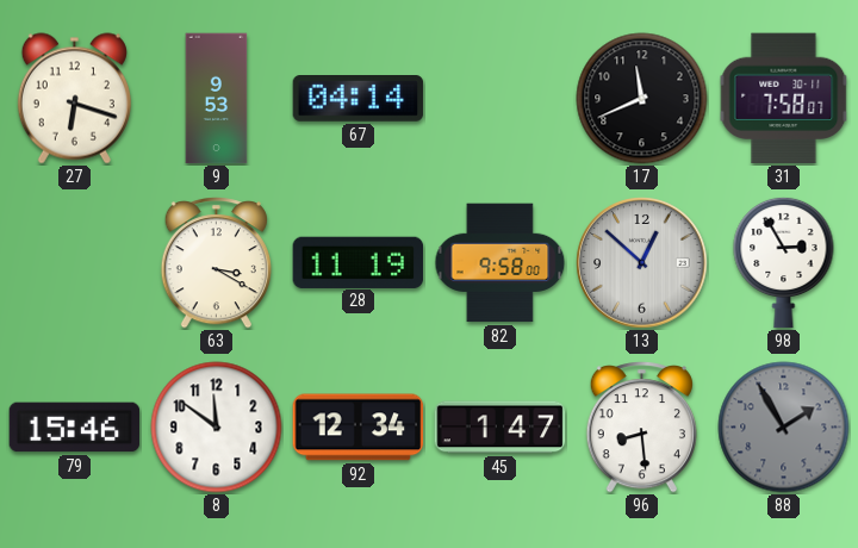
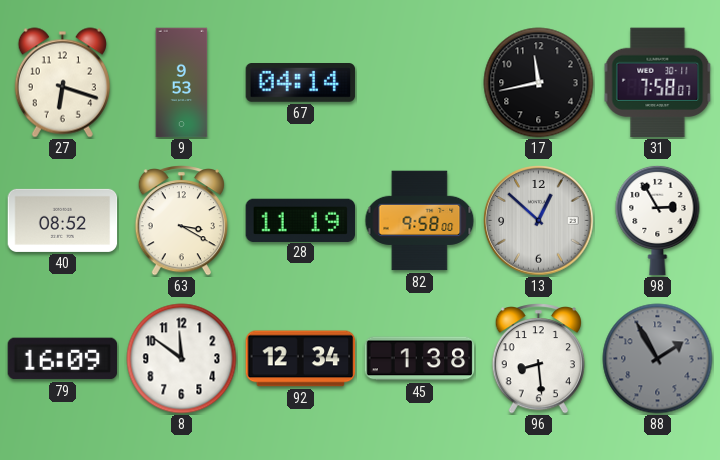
17: 11:41 -> 11:43 (539, 83)
40: none -> 08:52 (63, 220)
79: 15:46 -> 16:09 (63, 359)
45: 1:47 -> 1:38 (420, 359)
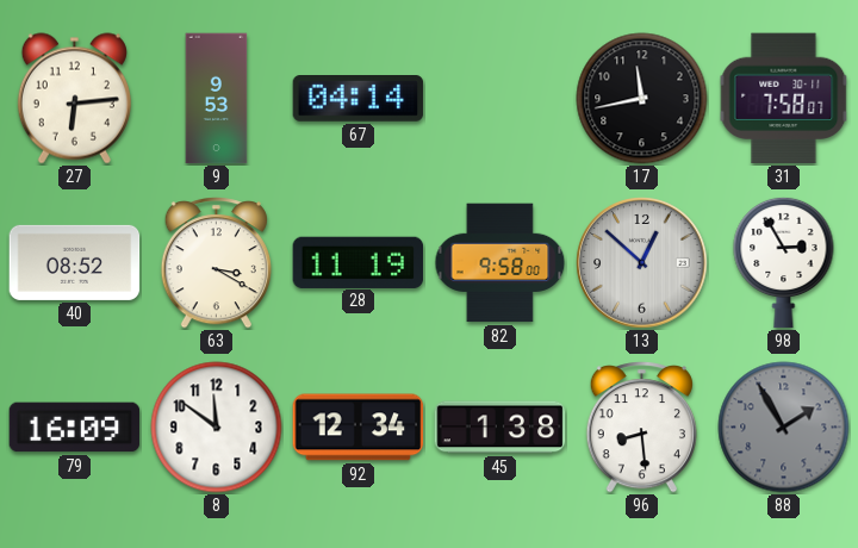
27: 6:18 -> 6:14 (74, 99)
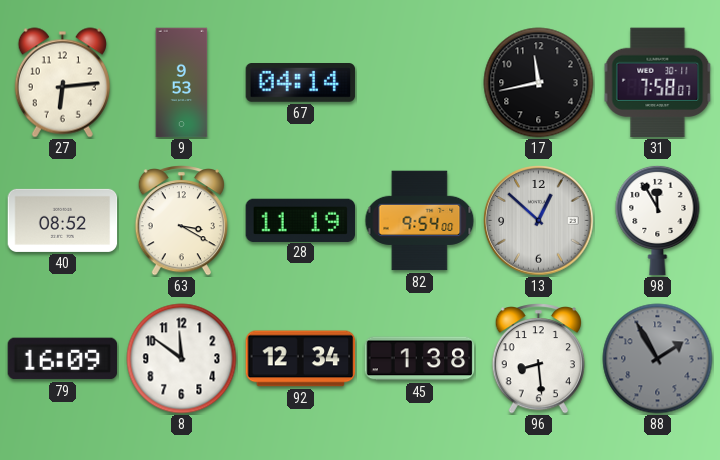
82: 9:58 -> 9:54 (420, 221)
98: 2:55 -> 11:55 (658, 220)
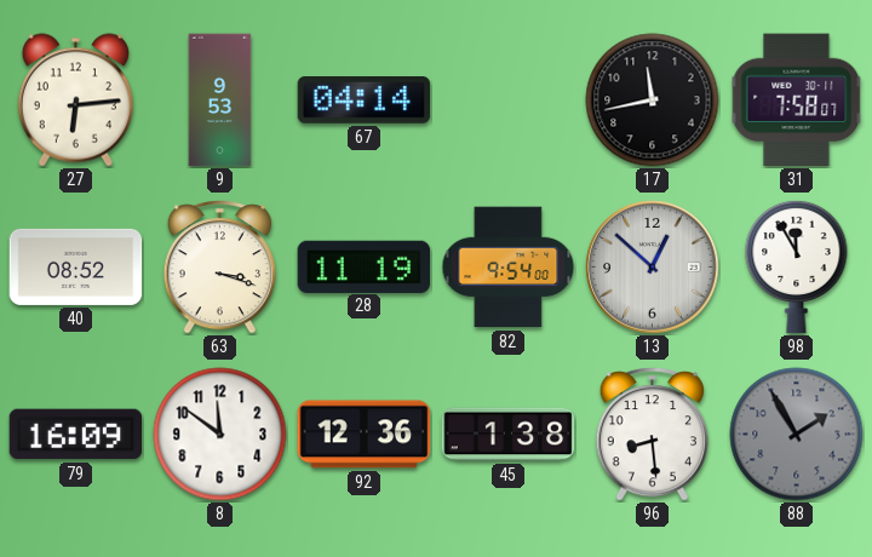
63: 3:20 -> 3:18 (219, 268)
92: 12:34 -> 12:36 (365, 435)
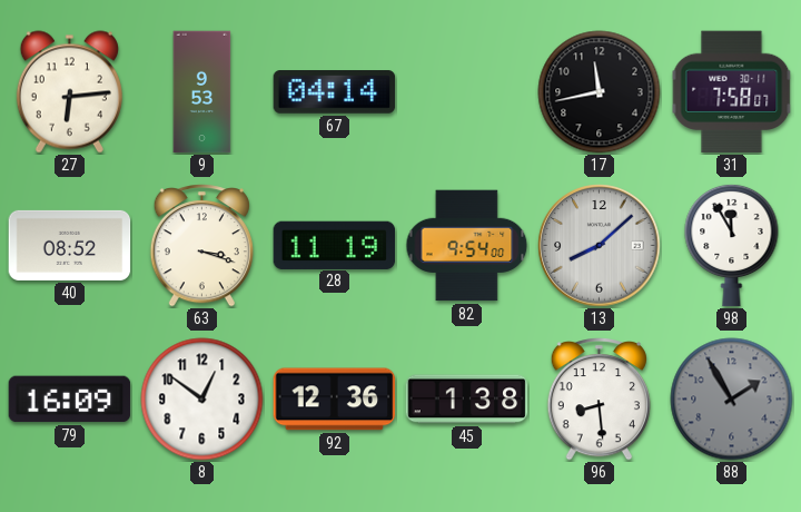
13: 12:52 -> 8:08 (600, 246)
8: 11:51 -> 12:51 (202, 400)
